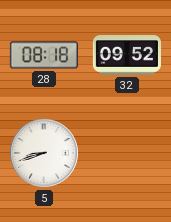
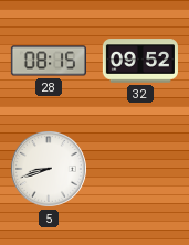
28: 08:18 -> 08:15 (49, 61)
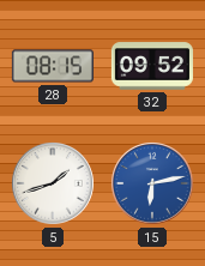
5: 8:42 -> 1:42 (54, 185)
15: none -> 6:13 (153, 185)
